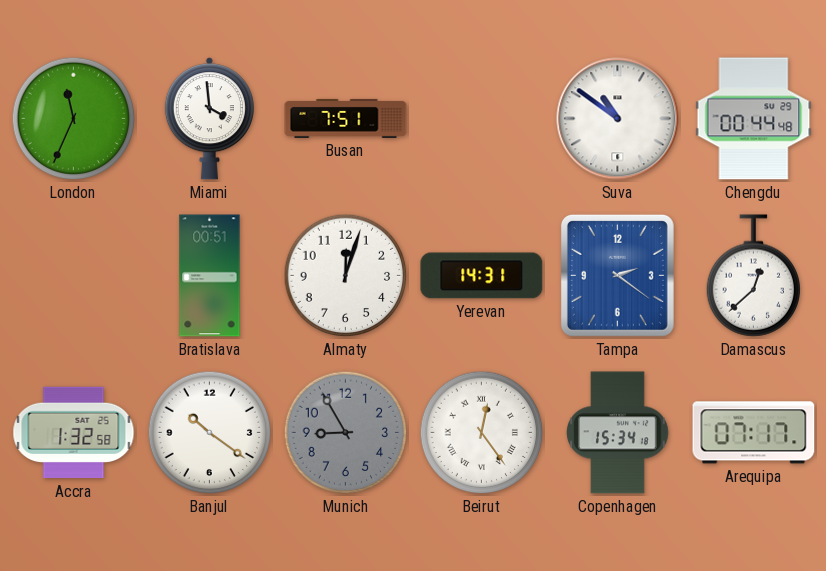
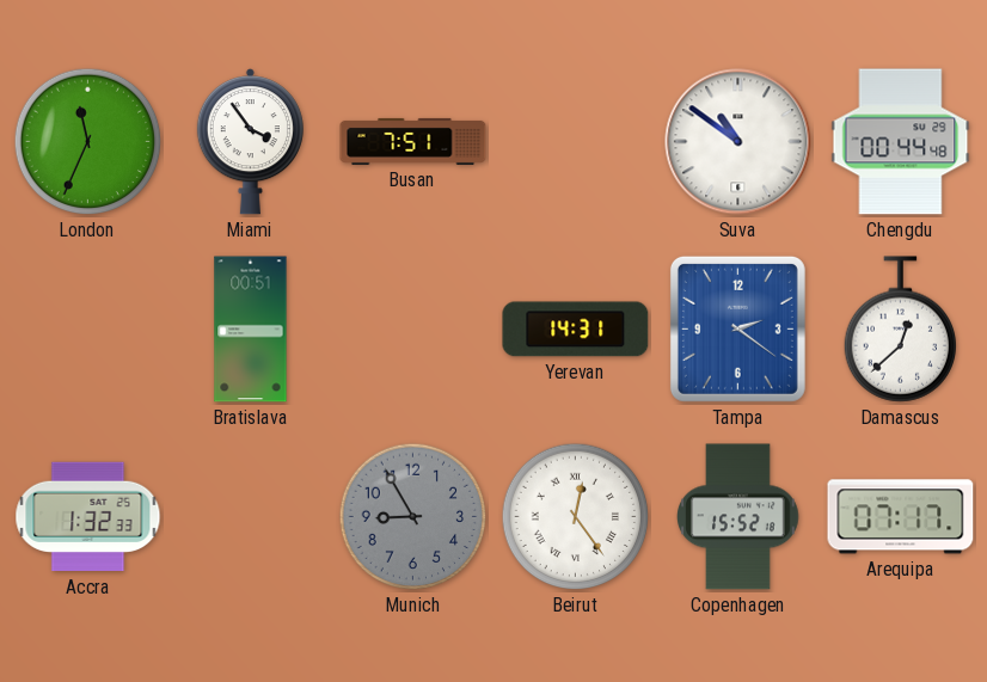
Miami: 3:59 -> 3:54 (250, 142)
Almaty: 12:03 -> none (346, 276)
Accra: 1:32:58 -> 1:32:33 (88, 517)
Banjul: 10:21 -> none (210, 433)
Copenhagen: 15:34 -> 15:52 (738, 517)
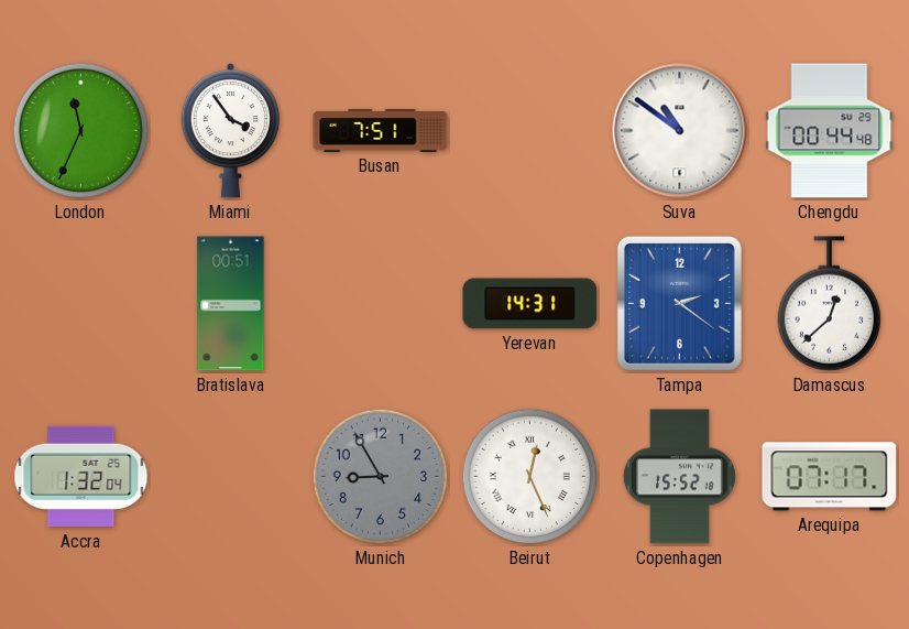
Accra: 1:32:33 -> 1:32:04 (81, 477)
Beirut: 12:24 -> 12:26 (530, 477)
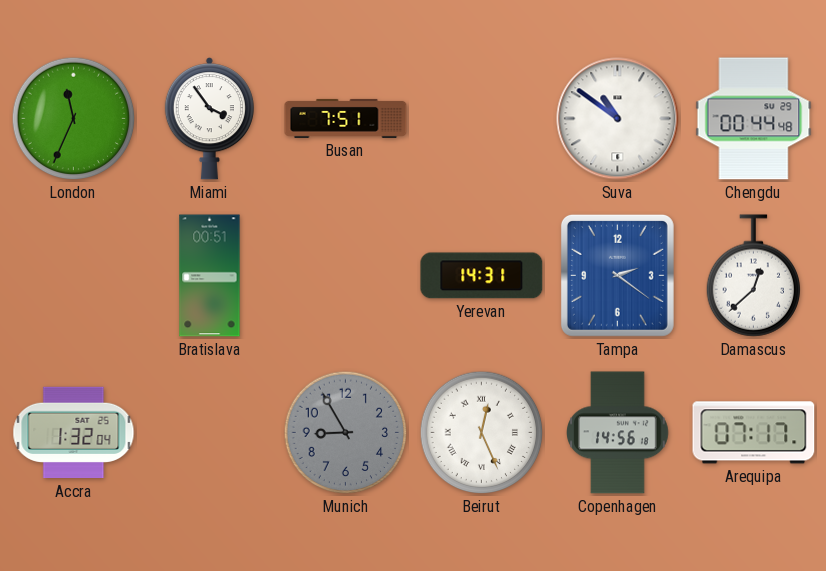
Copenhagen: 15:52 -> 14:56 (618, 433)
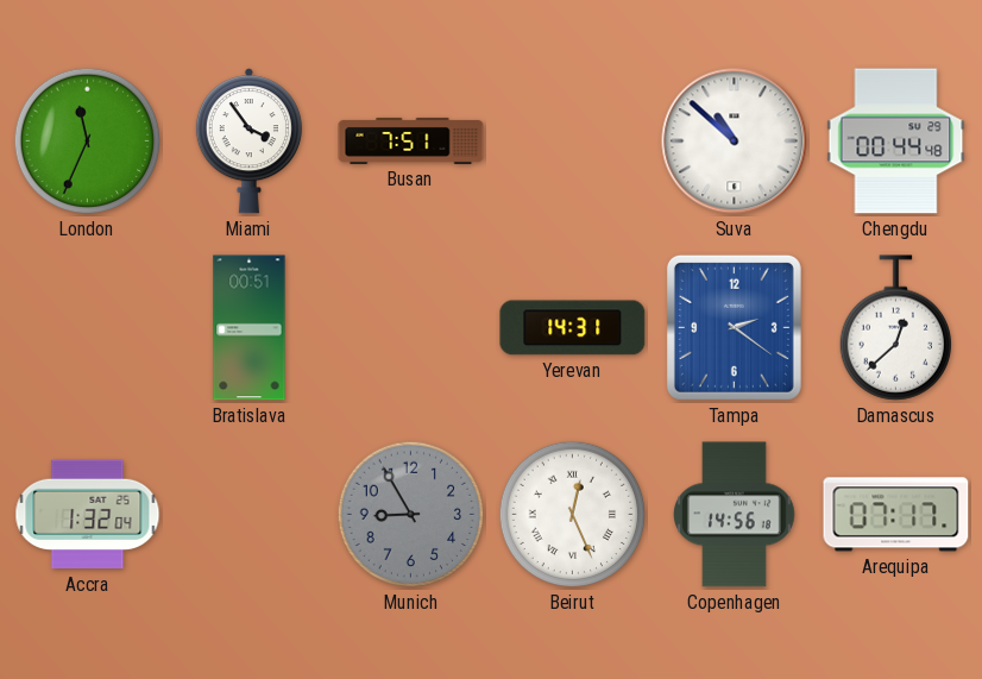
Suva: 10:51 -> 10:52 (735, 142)
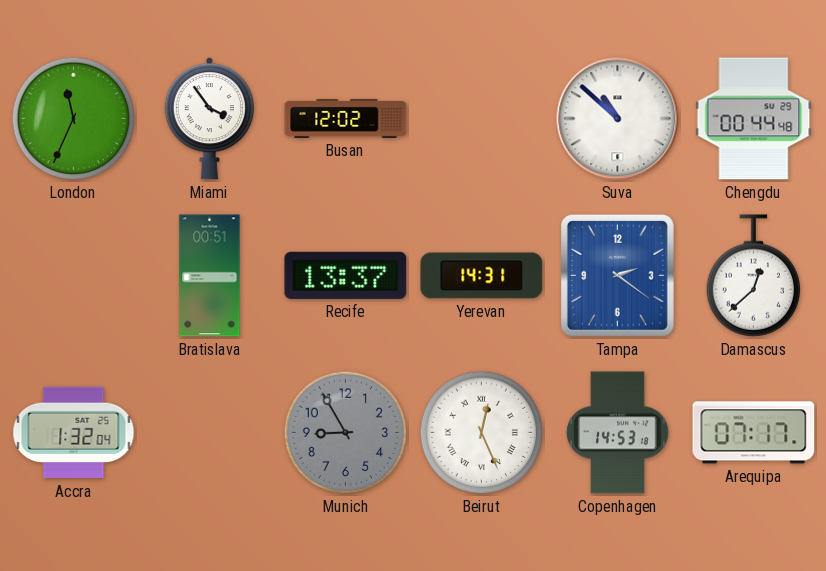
Busan: 7:51 -> 12:02 (346, 118)
Recife: none -> 13:37 (346, 275)
Copenhagen: 14:56 -> 14:53 (618, 433)
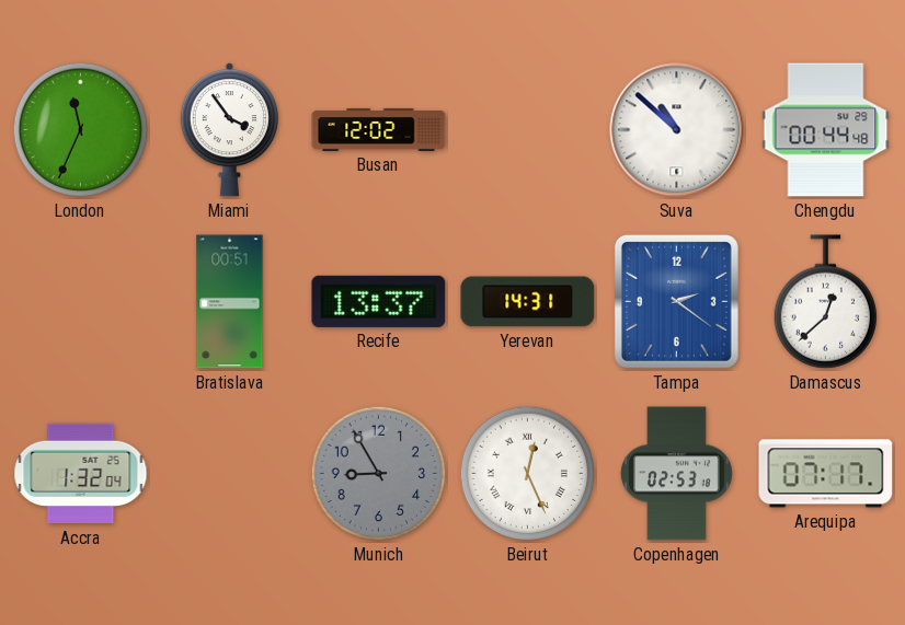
Copenhagen: 14:53 -> 02:53 (677, 474)
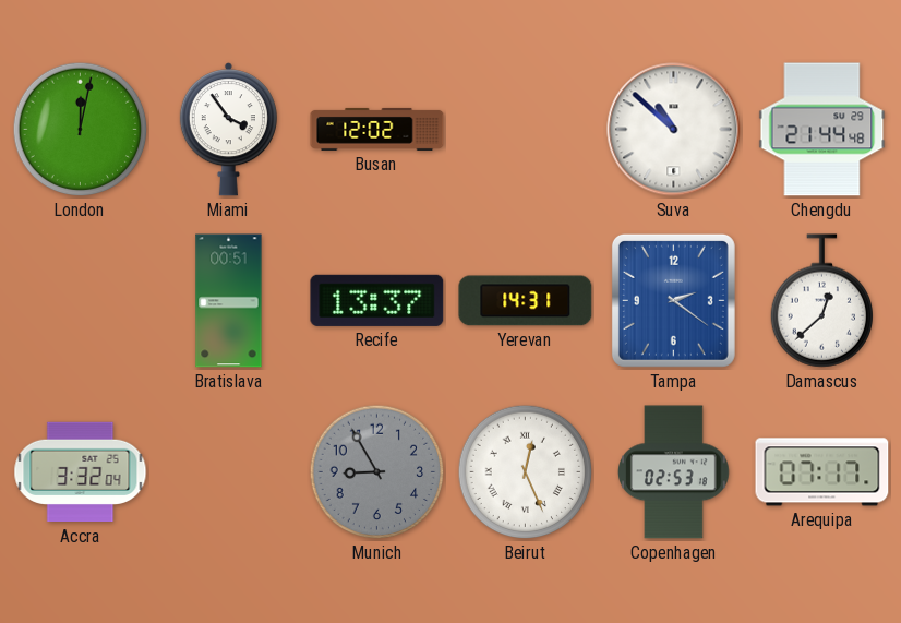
London: 11:34 -> 12:02 (81, 130)
Chengdu: 00:44 -> 21:44 (822, 130)
Accra: 1:32 -> 3:32 (81, 472)
